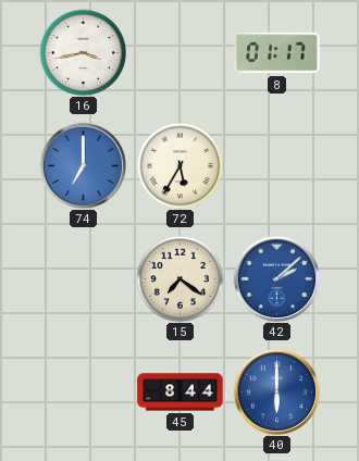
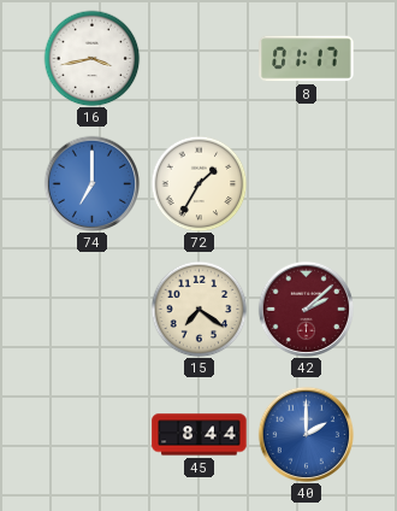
72: 5:35 -> 1:35 (198, 183)
42 dial: blue -> burgundy (306, 309)
40: 6:00 -> 2:00 (306, 434)
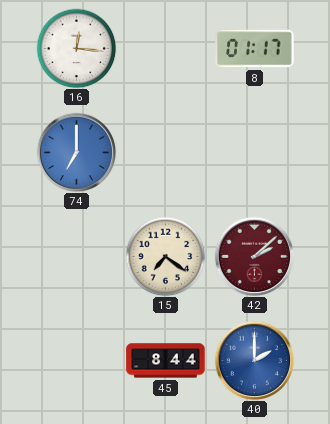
16: 3:43 -> 12:16 (76, 48)
72: 1:35 -> none (198, 183)
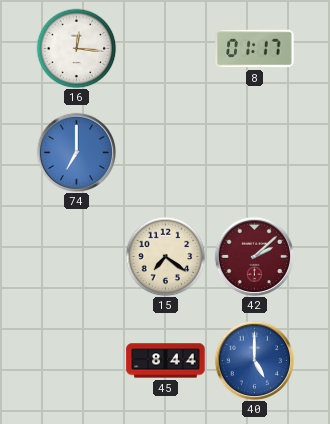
40: 2:00 -> 5:00 (254, 360)
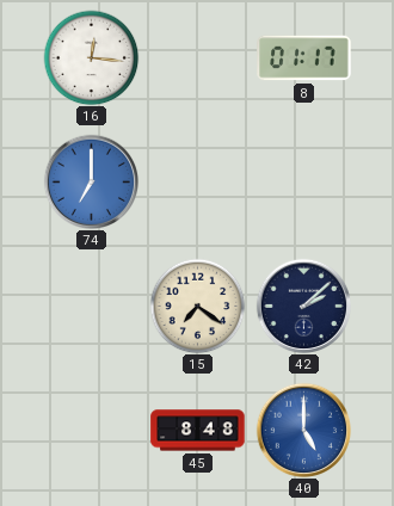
42 dial: burgundy -> navy (303, 306)
45: 8:44 -> 8:48 (198, 431)
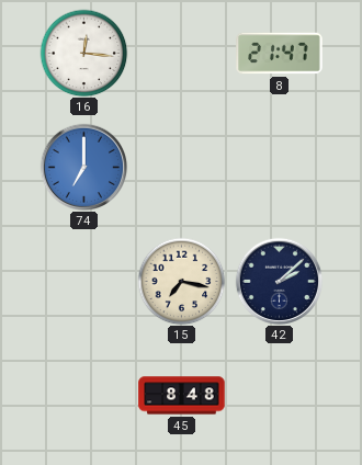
8: 01:17 -> 21:47 (280, 54)
15: 7:21 -> 7:17 (181, 281)
40: 5:00 -> none (303, 430)
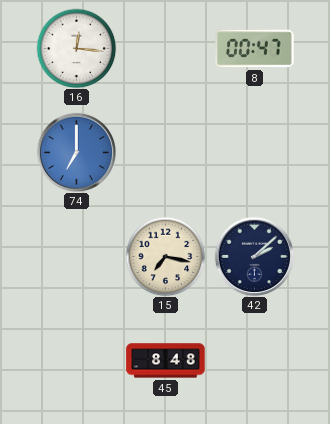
8: 21:47 -> 00:47 (255, 49)
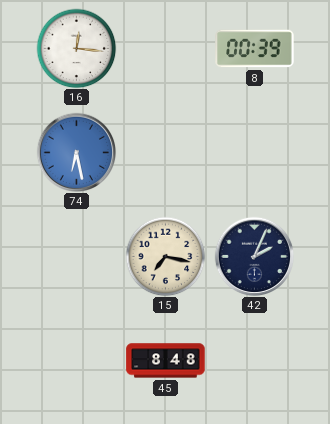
8: 00:47 -> 00:39 (255, 49)
74: 7:00 -> 6:28 (76, 152)
42: 2:08 -> 2:04 (254, 256)
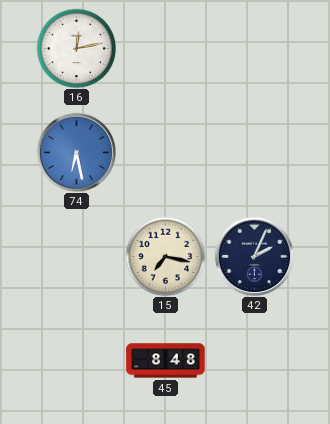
16: 12:16 -> 12:13 (76, 48)
8: 00:39 -> none (255, 49)
